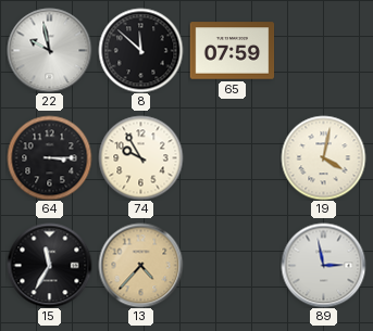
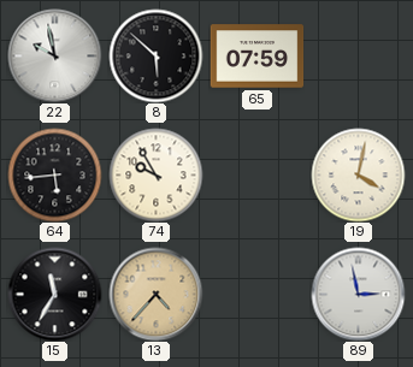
8: 11:52 -> 5:52 (155, 55)
64: 3:15 -> 5:44 (54, 174)
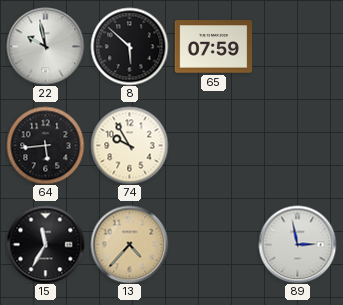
19: 4:02 -> none (358, 174)
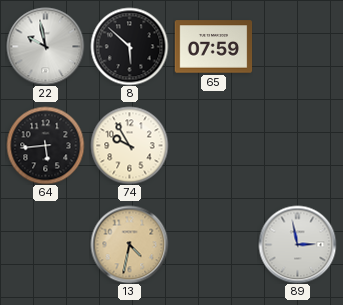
15: 11:35 -> none (45, 244)
13: 4:37 -> 4:32 (129, 244)
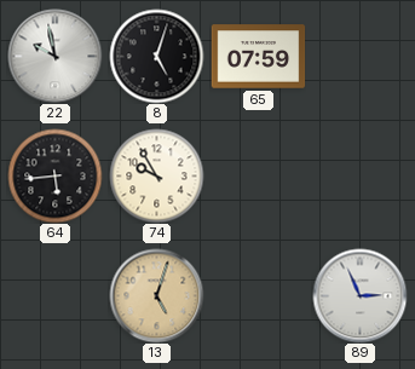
8: 5:52 -> 5:03 (156, 56)
13: 4:32 -> 5:03 (156, 295)
89: 2:58 -> 2:56 (359, 295)
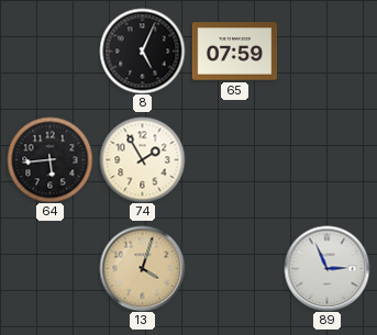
22: 9:58 -> none (54, 56)
8: 5:03 -> 5:04 (142, 51)
74: 9:55 -> 1:55 (142, 159)
13: 5:03 -> 4:03 (142, 268)
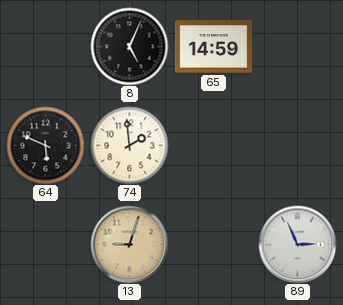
65: 07:59 -> 14:59 (213, 47)
64: 5:44 -> 5:49 (45, 145)
74: 1:55 -> 1:59 (129, 145)
13: 4:03 -> 9:03 (129, 244)
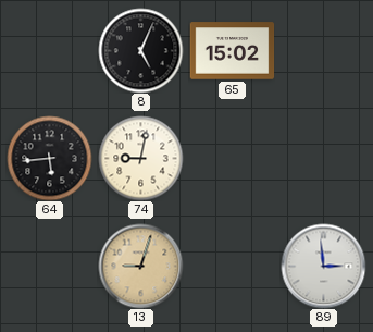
65: 14:59 -> 15:02 (232, 51)
64: 5:49 -> 5:44 (49, 158)
74: 1:59 -> 9:02 (140, 158)
89: 2:56 -> 2:59 (323, 266)
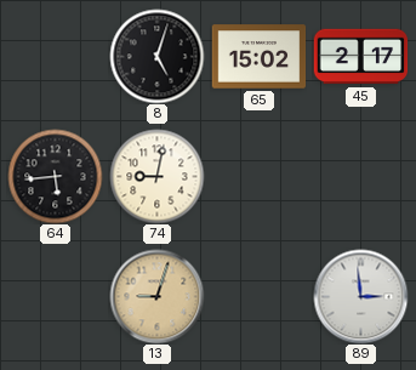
8: 5:04 -> 5:03 (156, 56)
45: none -> 2:17 (360, 57)
